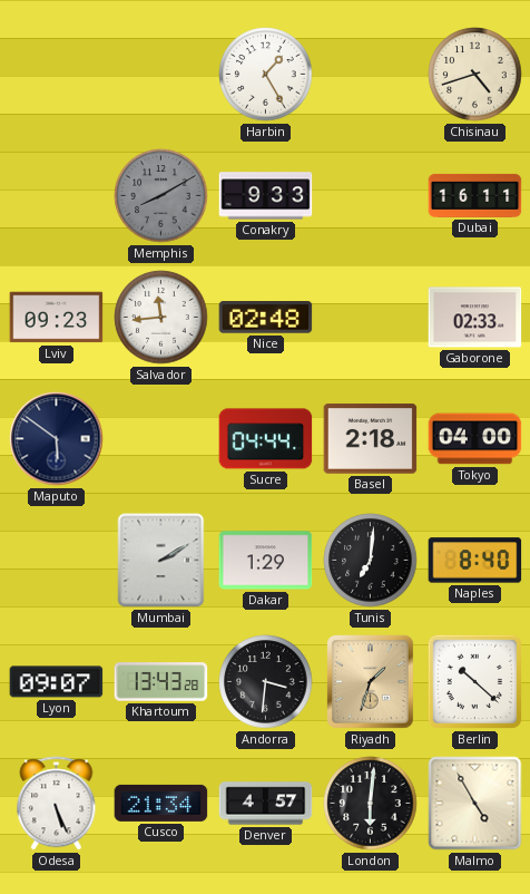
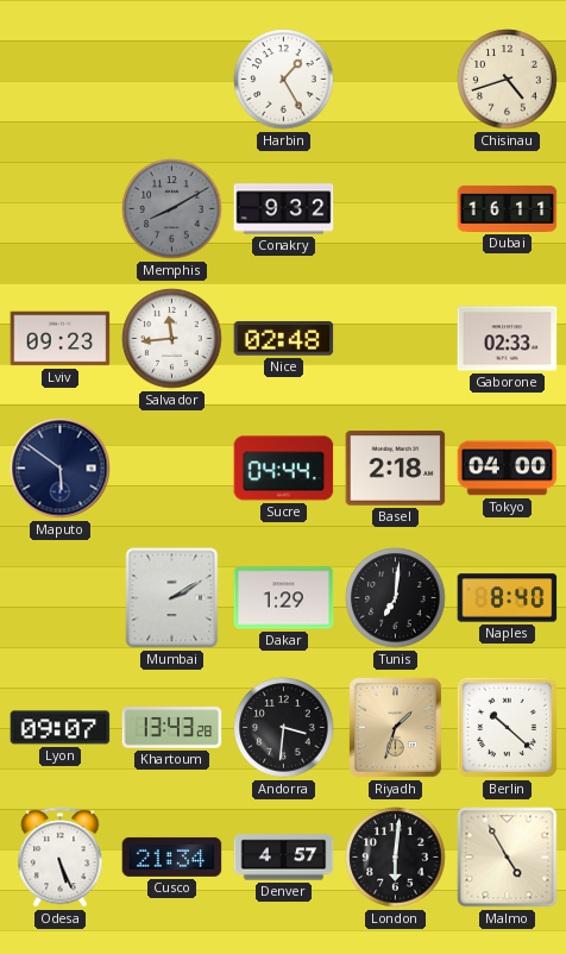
Conakry: 9:33 -> 9:32 (284, 209)
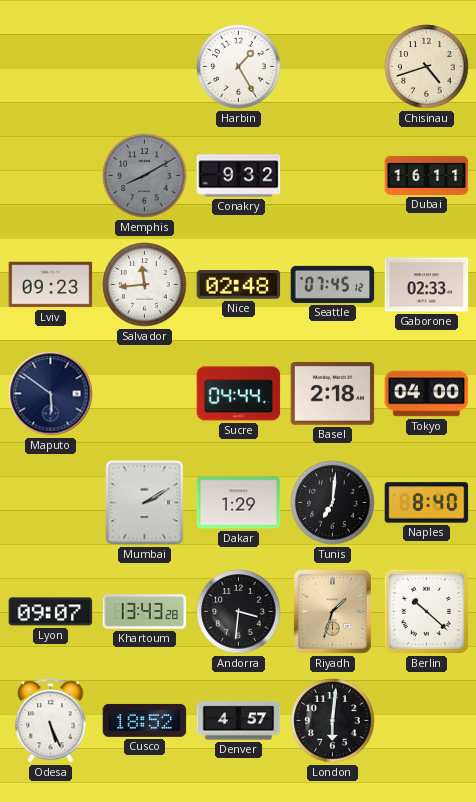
Seattle: none -> 07:45 (333, 284)
Cusco: 21:34 -> 18:52 (145, 720)
Malmo: 4:55 -> none (508, 858)
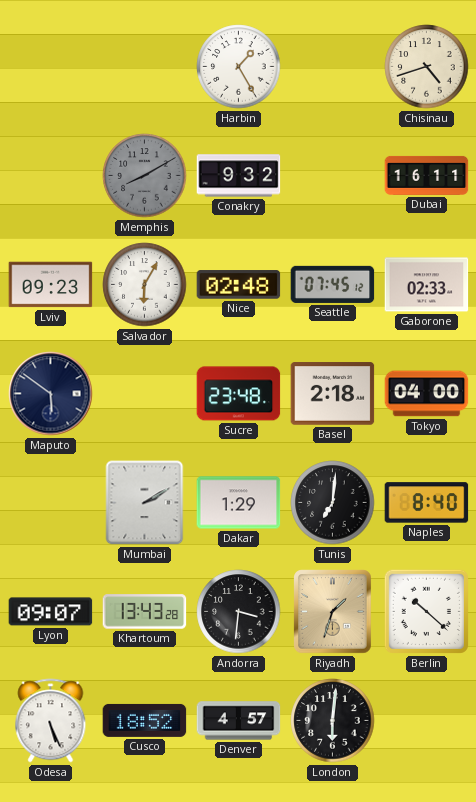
Salvador: 11:44 -> 6:05 (145, 285)
Sucre: 04:44 -> 23:48 (239, 394)
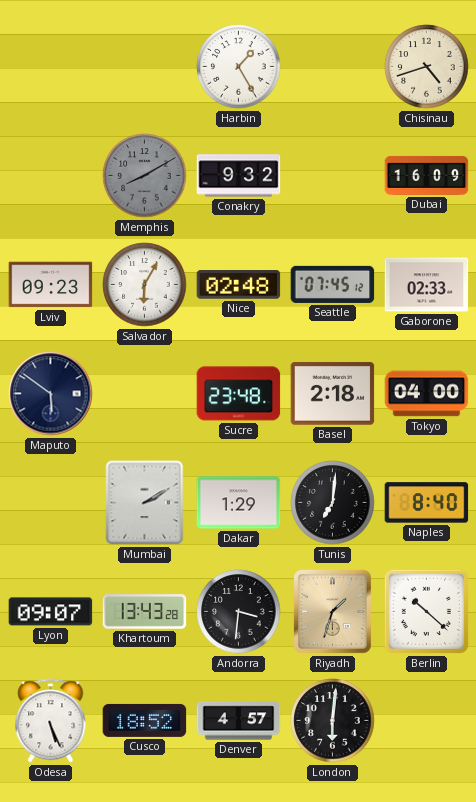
Dubai: 16:11 -> 16:09 (427, 175)
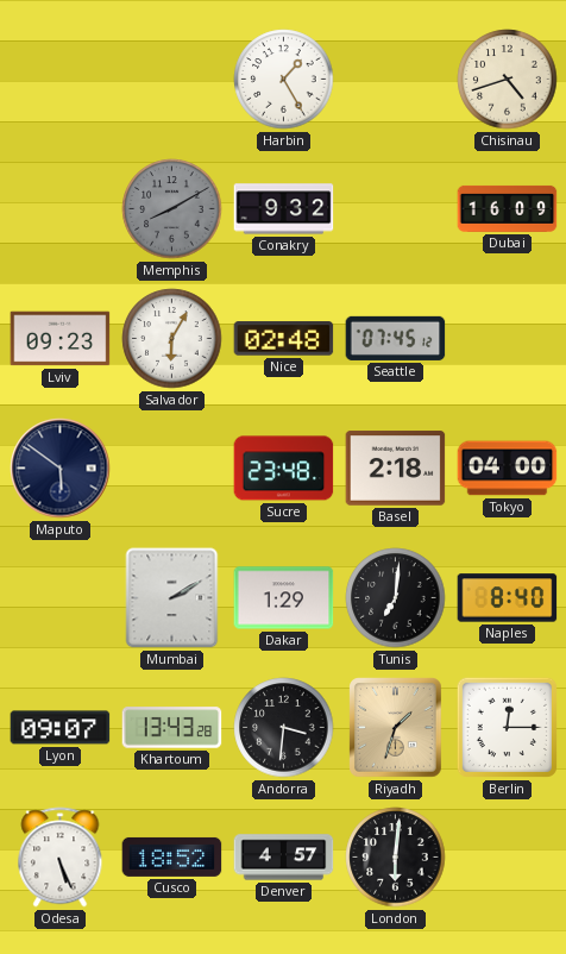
Gaborone: 02:33 -> none (427, 285)
Berlin: 10:22 -> 12:15 (507, 727)
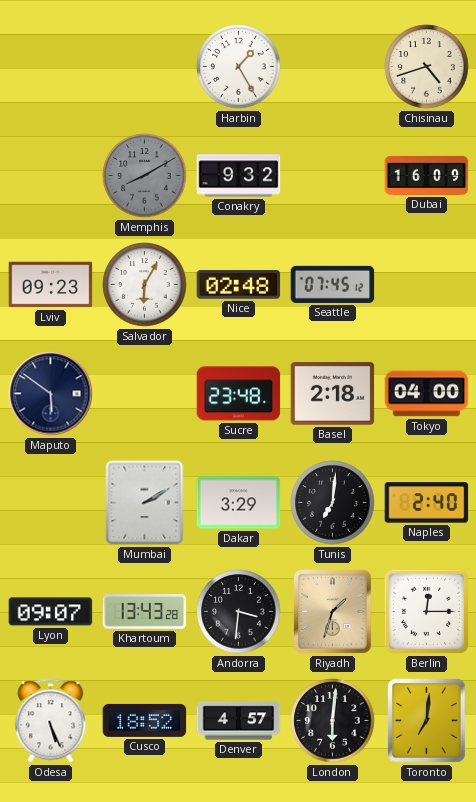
Dakar: 1:29 -> 3:29 (239, 503)
Naples: 8:40 -> 2:40 (427, 503)
Toronto: none -> 7:01 (427, 721)
